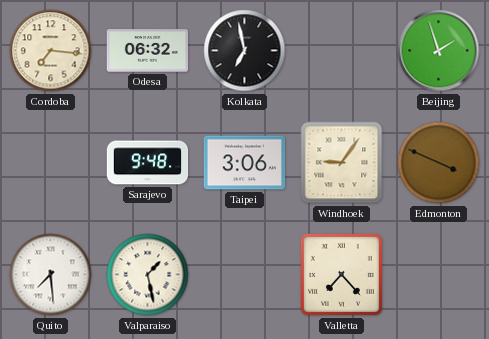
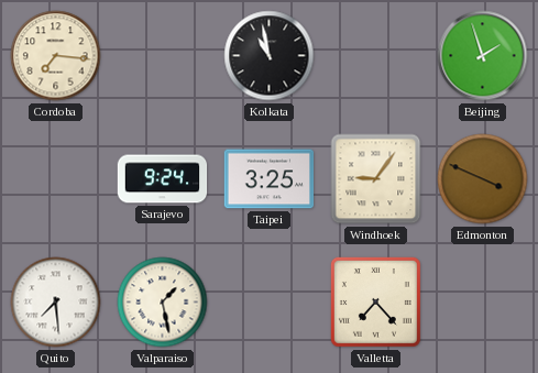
Odesa: 06:32 -> none (148, 51)
Kolkata: 6:58 -> 10:58 (270, 56)
Sarajevo: 9:48 -> 9:24 (163, 179)
Taipei: 3:06 -> 3:25 (270, 179)
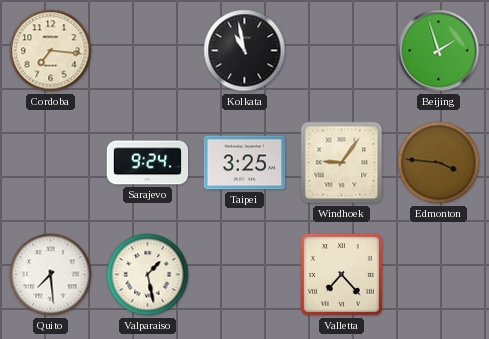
Edmonton: 3:49 -> 3:46 (439, 163)
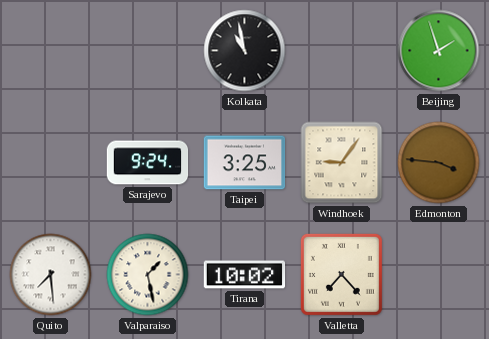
Cordoba: 7:16 -> none (51, 51)
Tirana: none -> 10:02 (245, 275)
